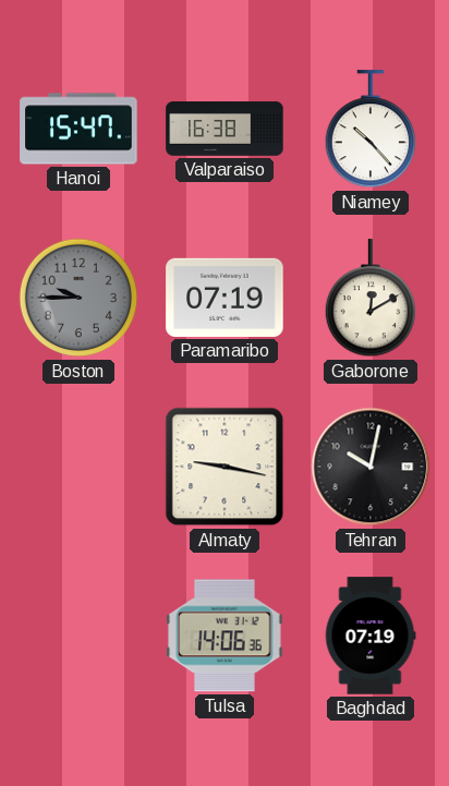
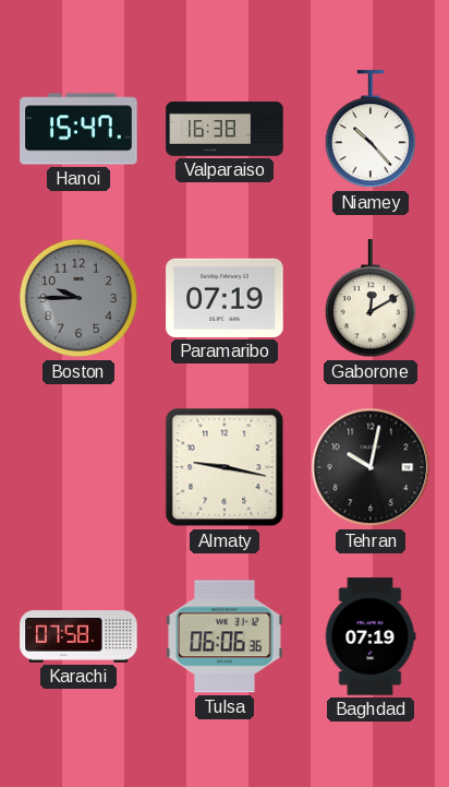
Karachi: none -> 07:58 (78, 636)
Tulsa: 14:06 -> 06:06 (225, 636)
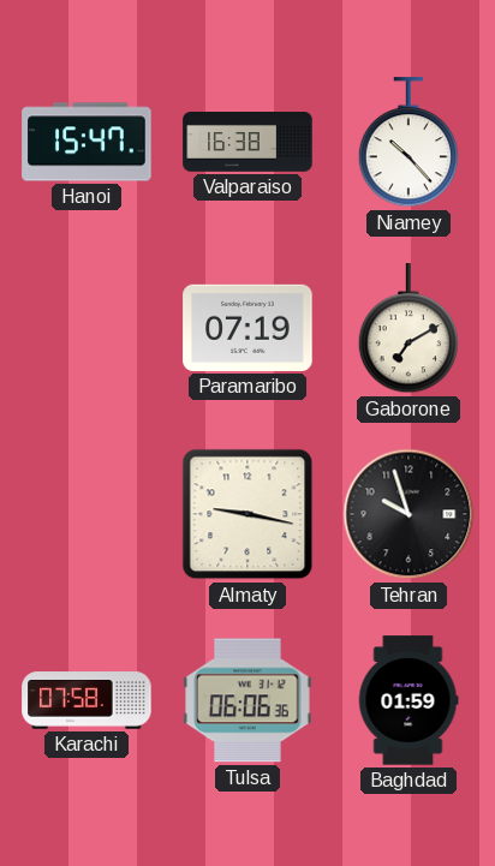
Boston: 9:45 -> none (78, 298)
Gaborone: 12:10 -> 7:10 (407, 329)
Tehran: 10:02 -> 9:57 (408, 514)
Baghdad: 07:19 -> 01:59 (408, 700)
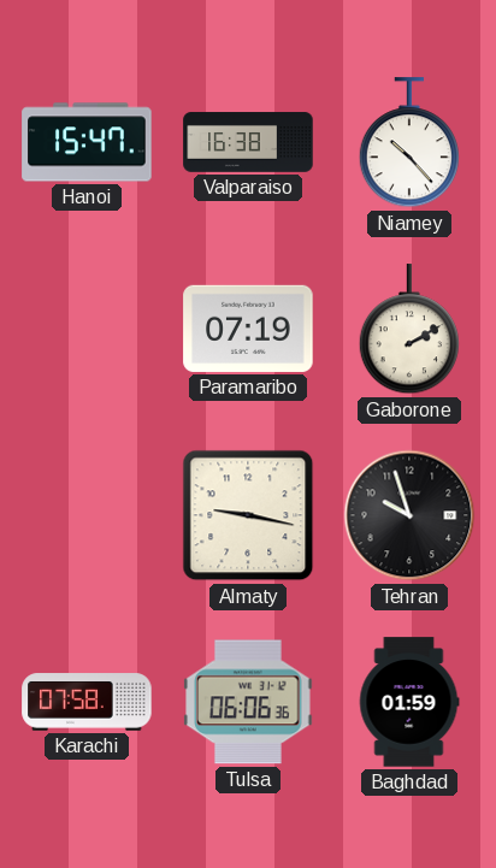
Gaborone: 7:10 -> 2:10 (408, 330)
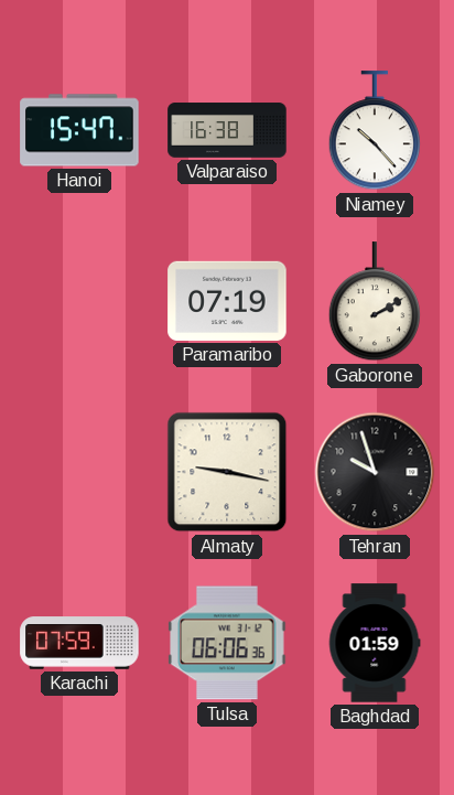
Karachi: 07:58 -> 07:59 (79, 643)
